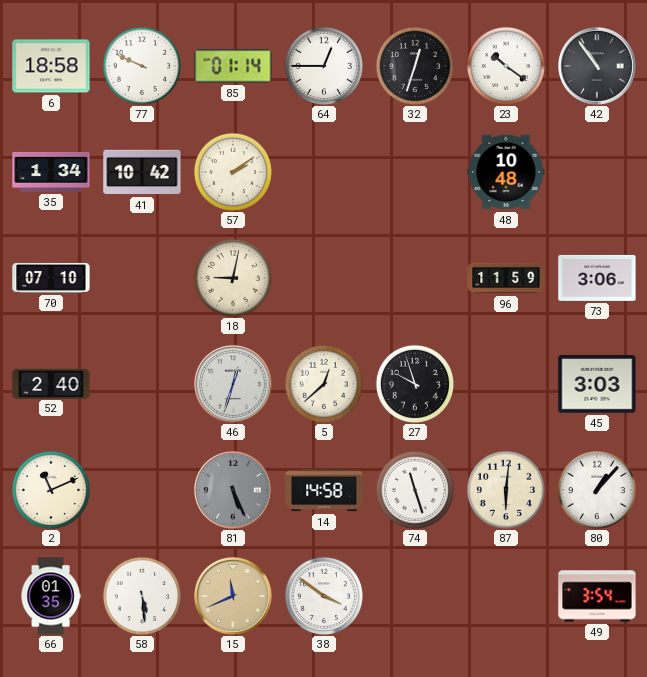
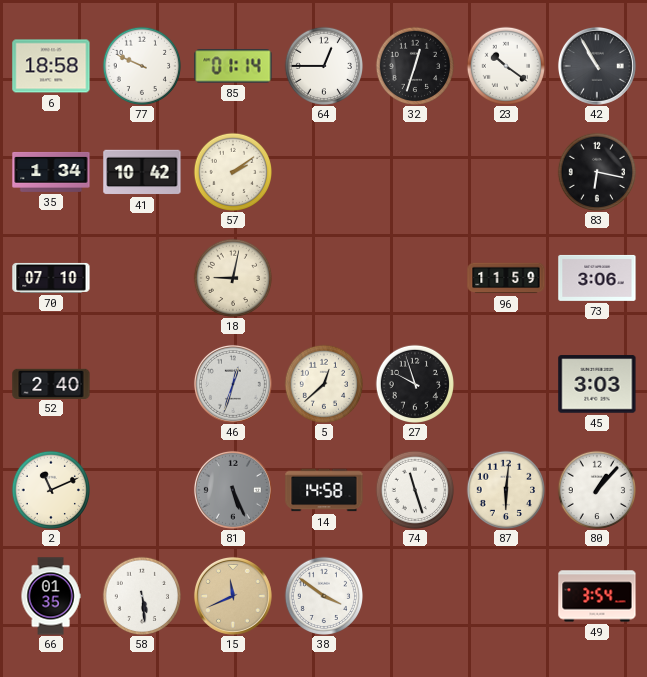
42: 10:54 -> 10:55 (597, 66)
48: 10:48 -> none (506, 172)
83: none -> 6:17 (596, 171)
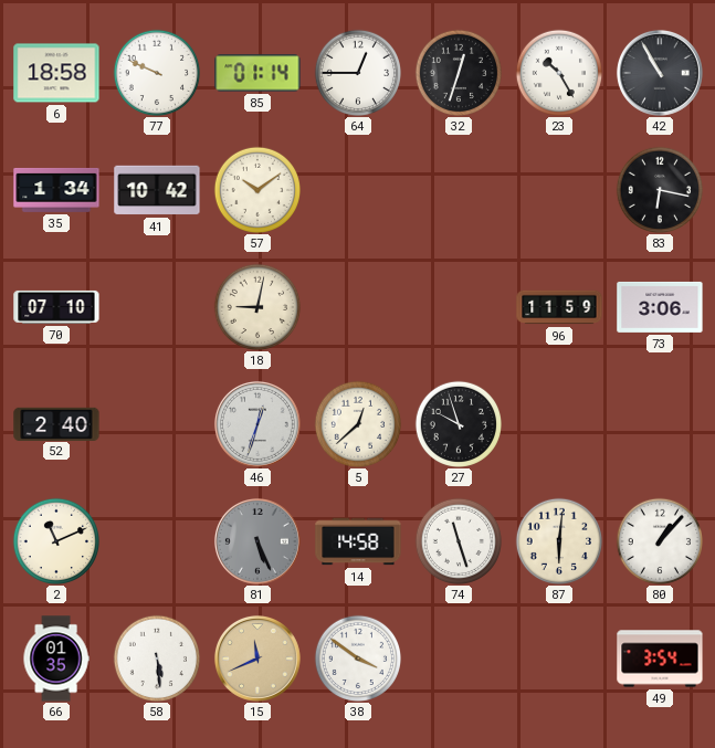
23: 10:21 -> 10:25 (558, 72)
57: 2:09 -> 10:09 (256, 189)
45: 3:03 -> none (597, 384)
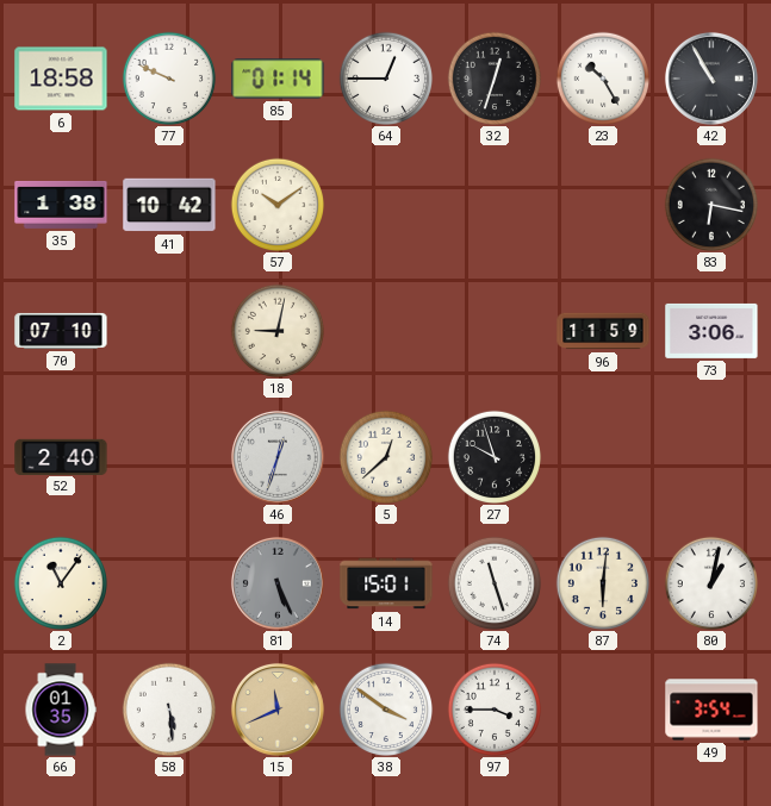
35: 1:34 -> 1:38 (61, 205)
2: 11:11 -> 11:06 (60, 582)
14: 14:58 -> 15:01 (386, 583)
80: 1:07 -> 1:02 (710, 582)
97: none -> 3:45 (493, 708)
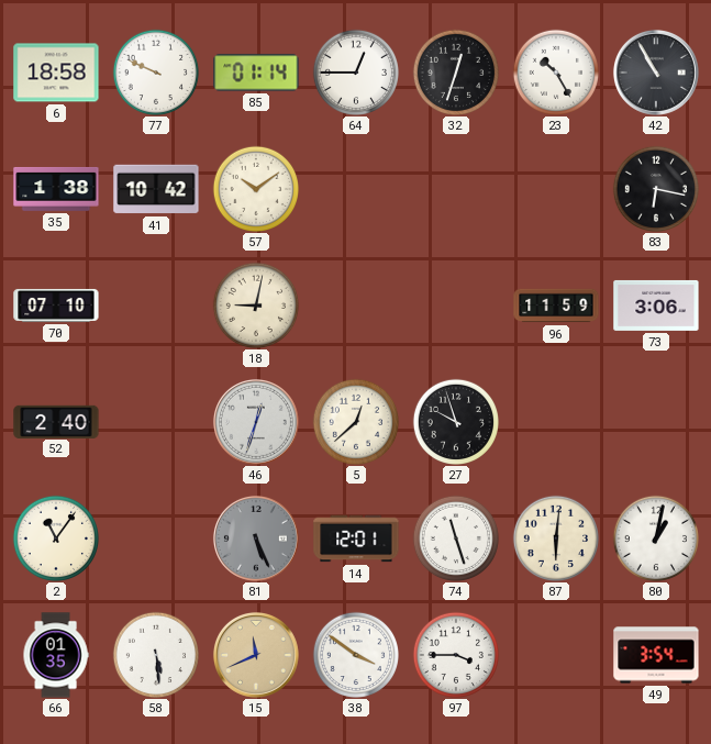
14: 15:01 -> 12:01 (356, 538)
